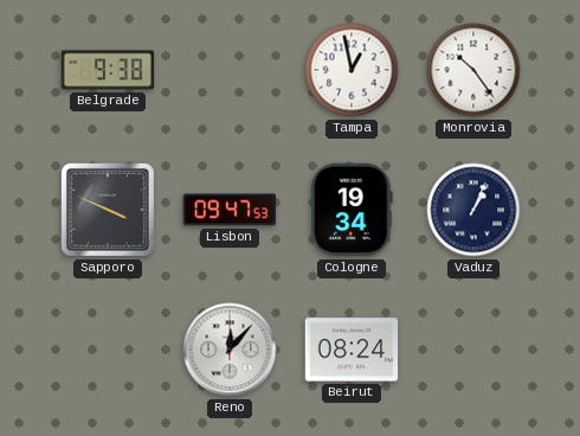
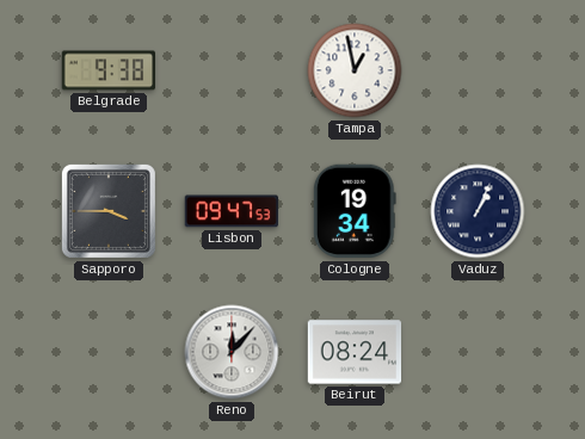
Monrovia: 10:24 -> none (473, 70)
Sapporo: 3:49 -> 3:45 (109, 211)
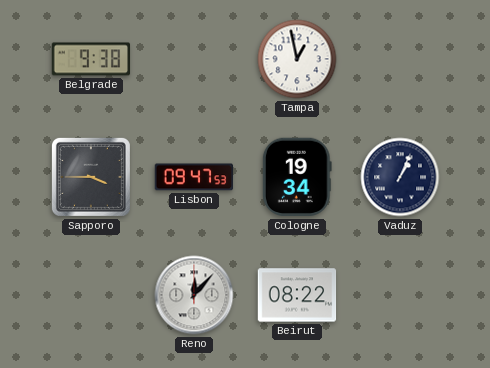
Beirut: 08:24 -> 08:22 (297, 295)
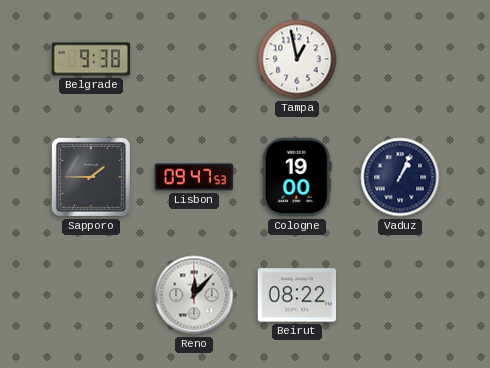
Sapporo: 3:45 -> 1:45 (91, 177)
Cologne: 19:34 -> 19:00 (297, 177)
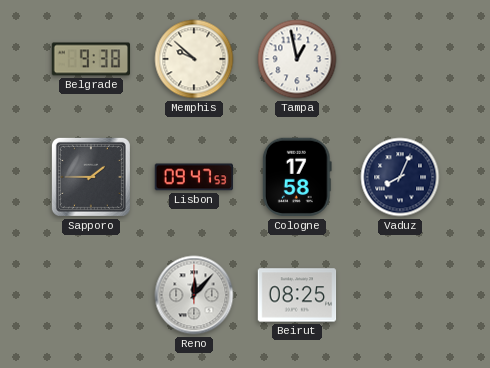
Memphis: none -> 9:52 (194, 59)
Cologne: 19:00 -> 17:58 (297, 177)
Vaduz: 1:04 -> 8:04 (400, 177)
Beirut: 08:22 -> 08:25 (297, 295)
